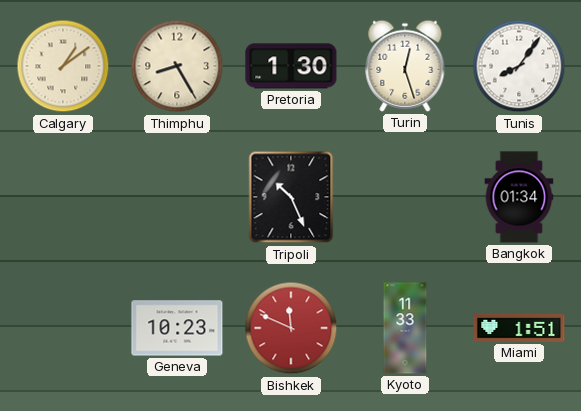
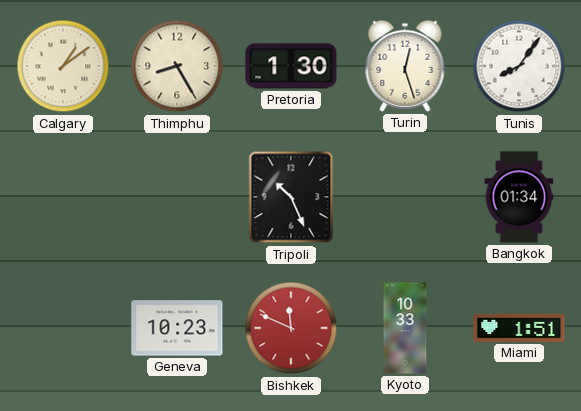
Kyoto: 11:33 -> 10:33 (405, 328)
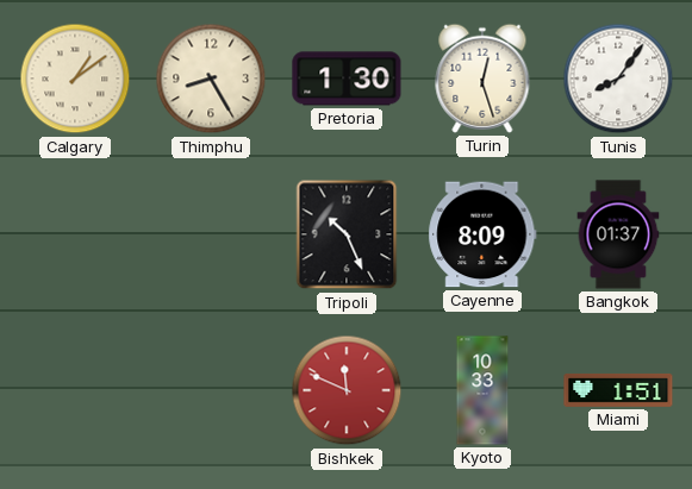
Cayenne: none -> 8:09 (482, 234)
Bangkok: 01:34 -> 01:37 (618, 234)
Geneva: 10:23 -> none (177, 328)
